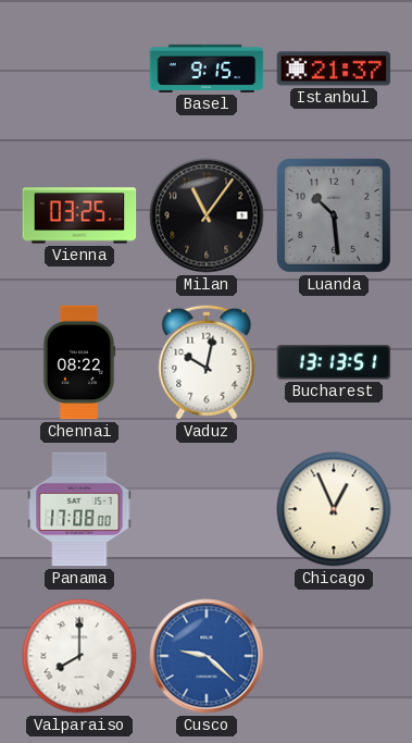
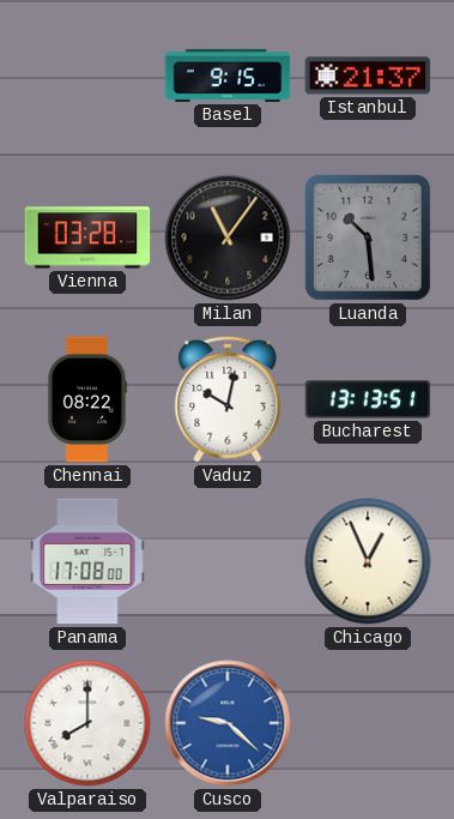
Vienna: 03:25 -> 03:28 (87, 237)
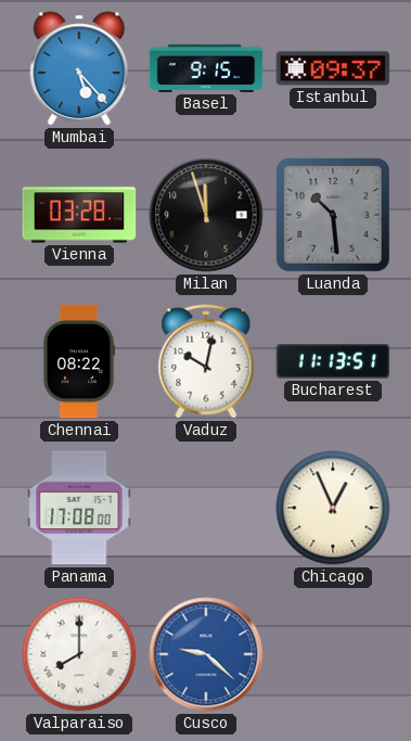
Mumbai: none -> 5:23 (79, 68)
Istanbul: 21:37 -> 09:37 (333, 68)
Milan: 11:06 -> 11:57 (206, 215)
Bucharest: 13:13 -> 11:13 (333, 361)
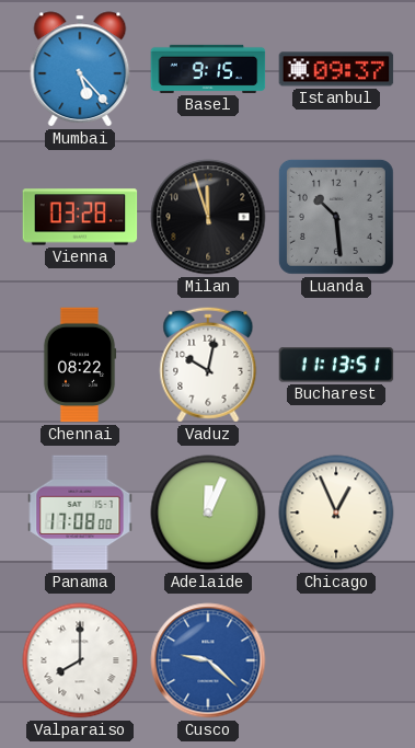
Adelaide: none -> 12:04 (208, 513)
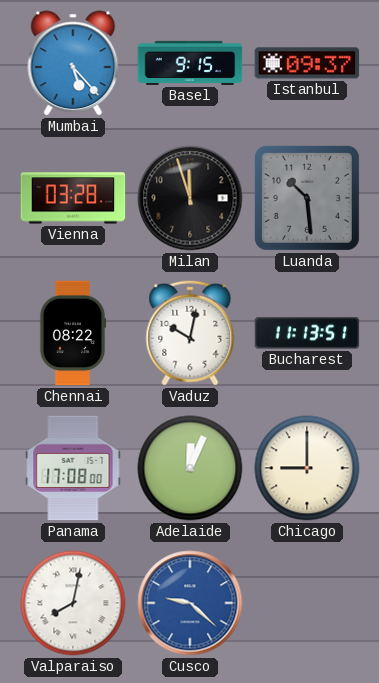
Chicago: 12:56 -> 9:00 (307, 468)
Valparaiso: 8:00 -> 8:02 (73, 603)
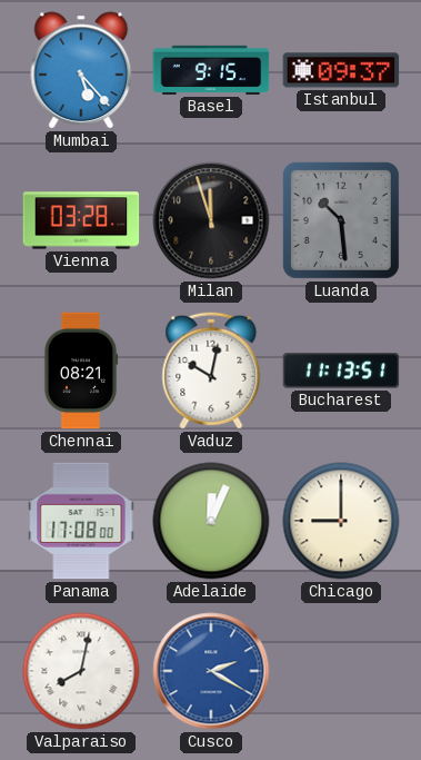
Chennai: 08:22 -> 08:21 (81, 371)
Cusco: 9:22 -> 2:20 (211, 671)
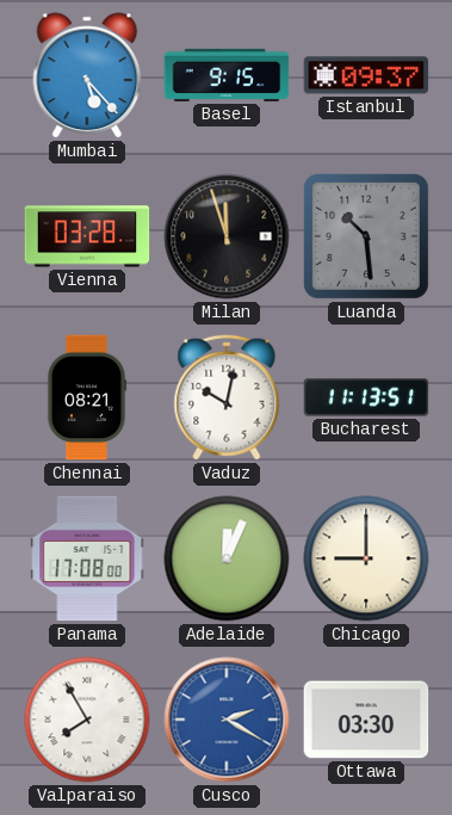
Valparaiso: 8:02 -> 7:55 (87, 720)
Ottawa: none -> 03:30 (366, 720)
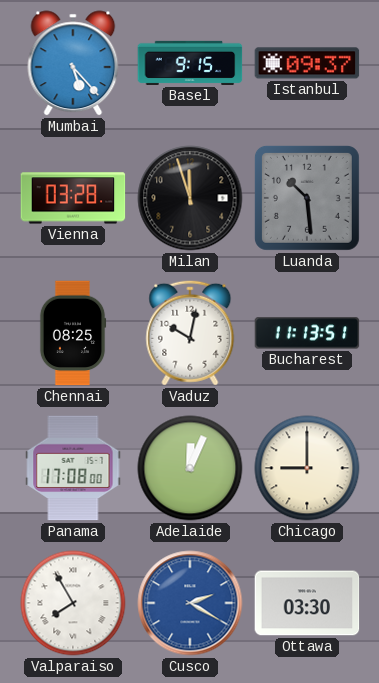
Chennai: 08:21 -> 08:25 (73, 333)
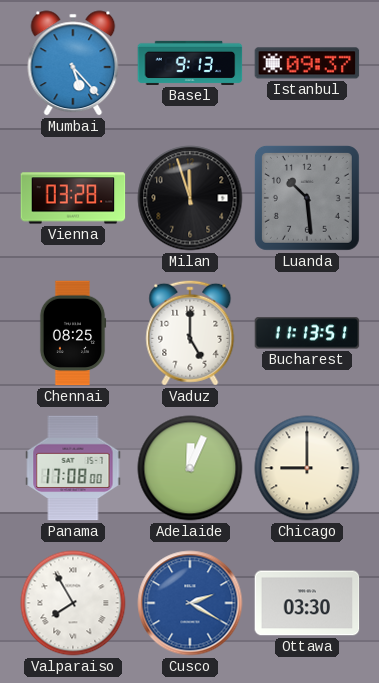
Basel: 9:15 -> 9:13 (190, 63)
Vaduz: 10:02 -> 5:00 (190, 333)
